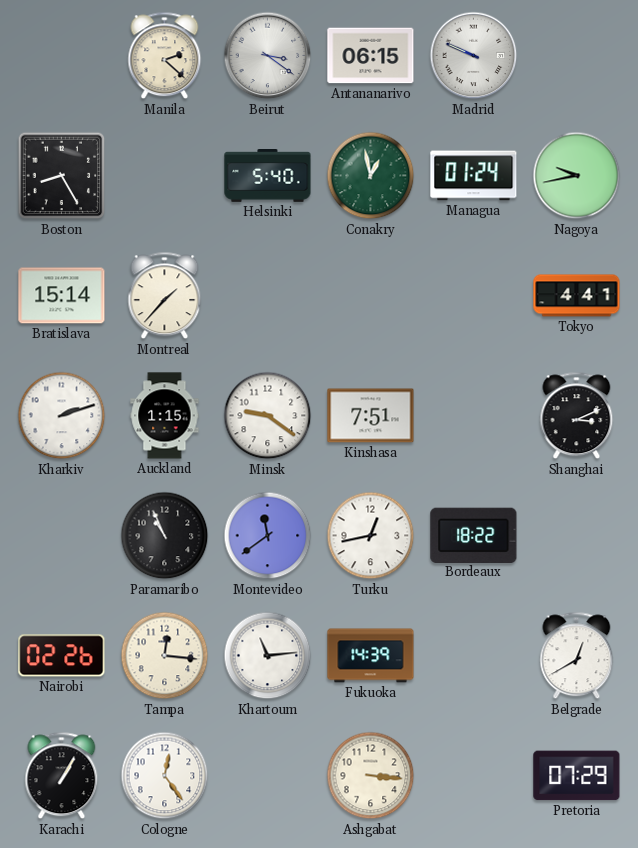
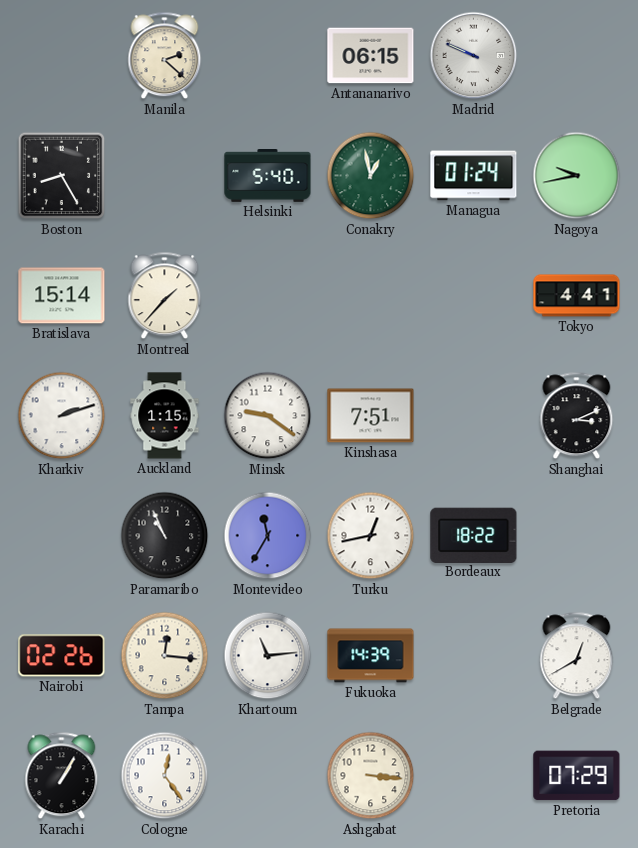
Beirut: 3:21 -> none (268, 56)
Montevideo: 11:39 -> 11:35 (268, 536)
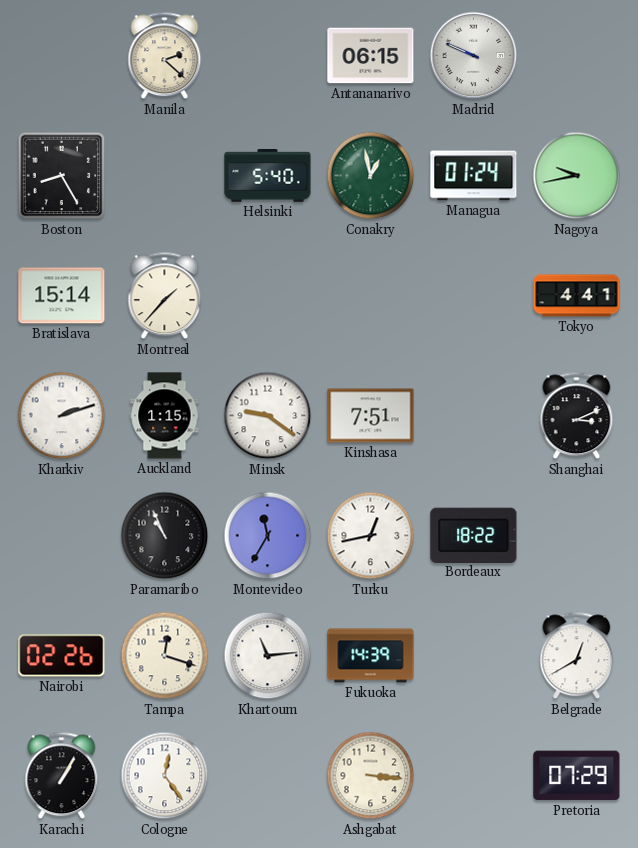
Tampa: 12:16 -> 12:18 (165, 656)
